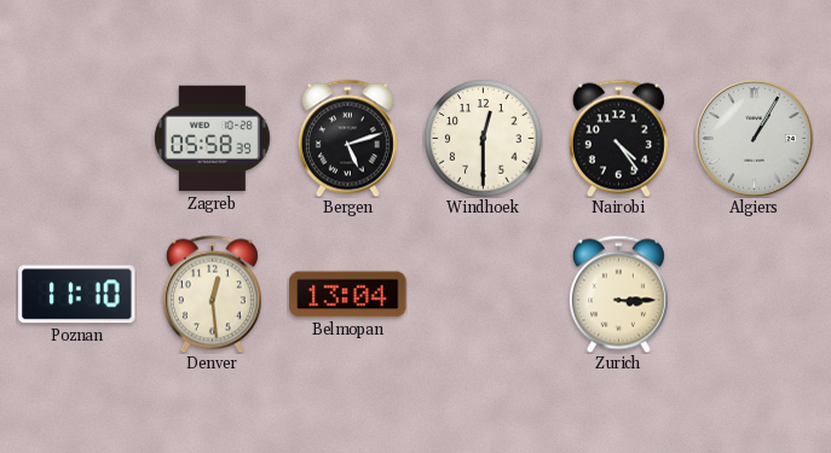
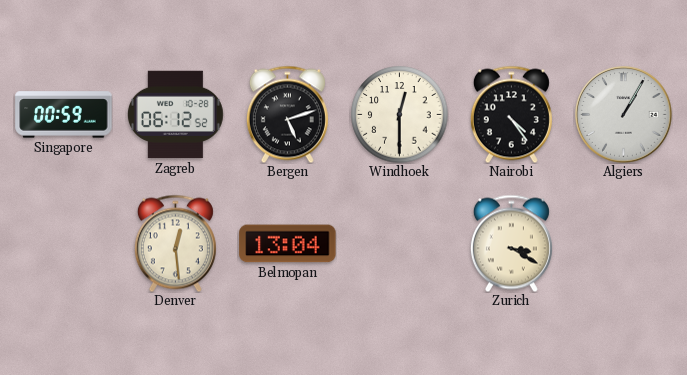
Singapore: none -> 00:59 (64, 115)
Zagreb: 05:58 -> 06:12 (175, 115)
Poznan: 11:10 -> none (77, 295)
Zurich: 3:15 -> 3:20 (511, 243)
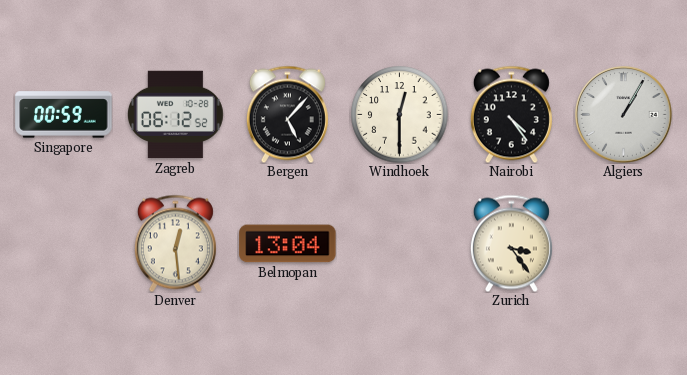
Bergen: 5:12 -> 5:07 (287, 114)
Zurich: 3:20 -> 3:24 (511, 243)
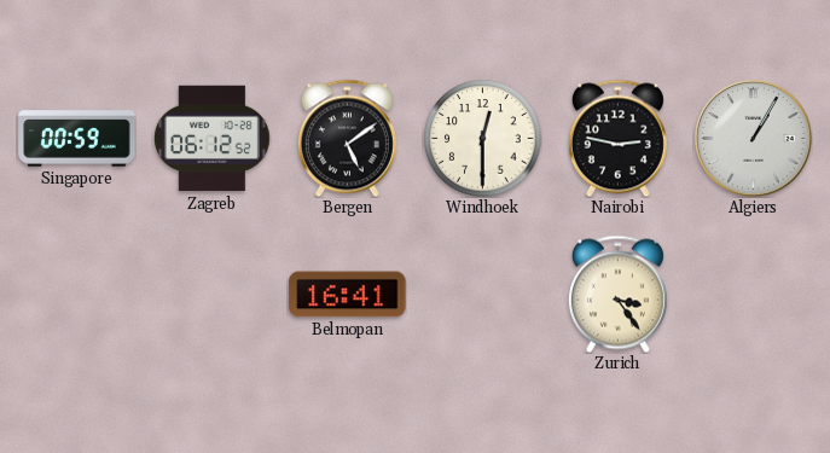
Bergen: 5:07 -> 5:09 (347, 138)
Nairobi: 4:24 -> 2:47 (617, 138)
Denver: 12:29 -> none (175, 243)
Belmopan: 13:04 -> 16:41 (348, 295)
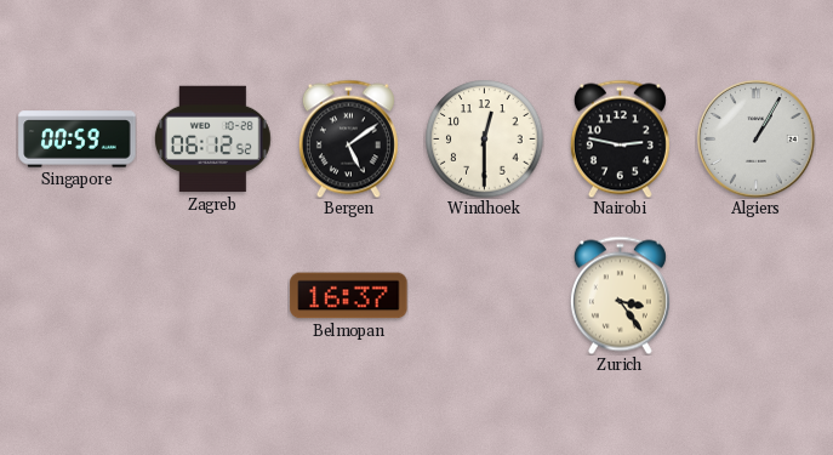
Belmopan: 16:41 -> 16:37 (349, 296)
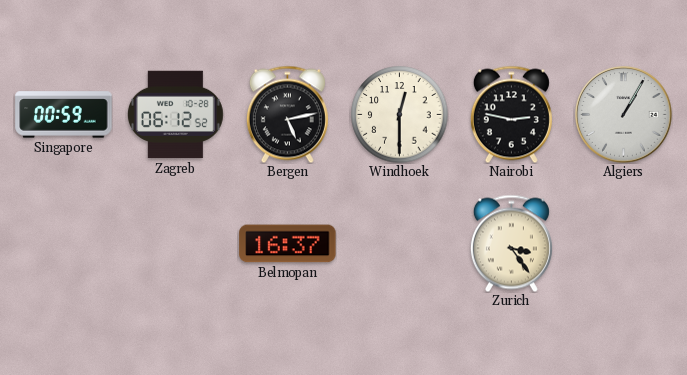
Bergen: 5:09 -> 5:13 (287, 114)
